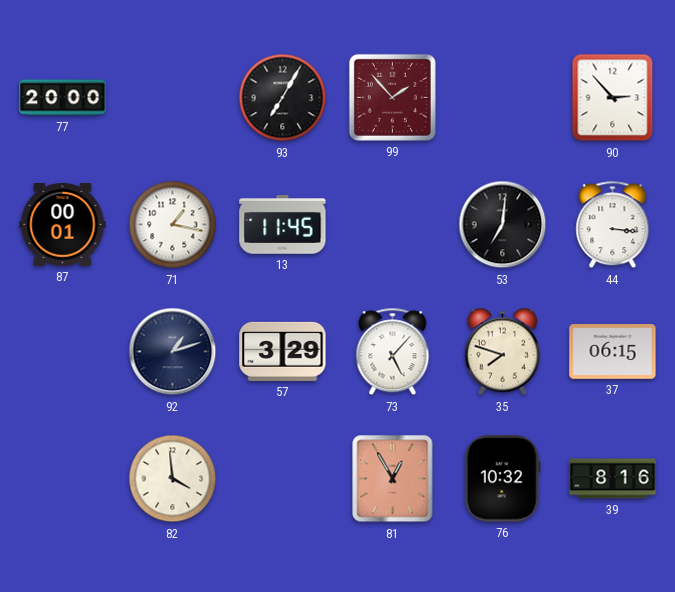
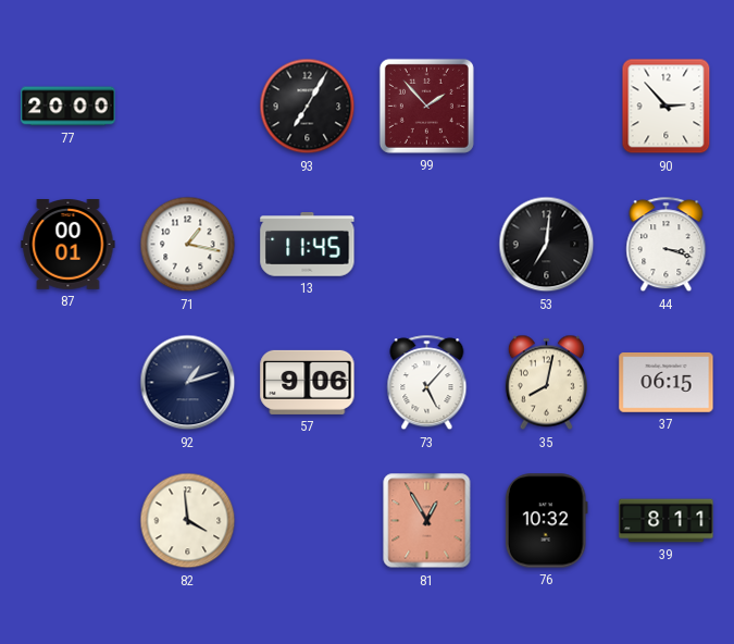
44: 3:16 -> 3:18 (667, 245)
57: 3:29 -> 9:06 (308, 382)
35: 7:48 -> 8:02 (546, 383)
39: 8:16 -> 8:11 (667, 521)
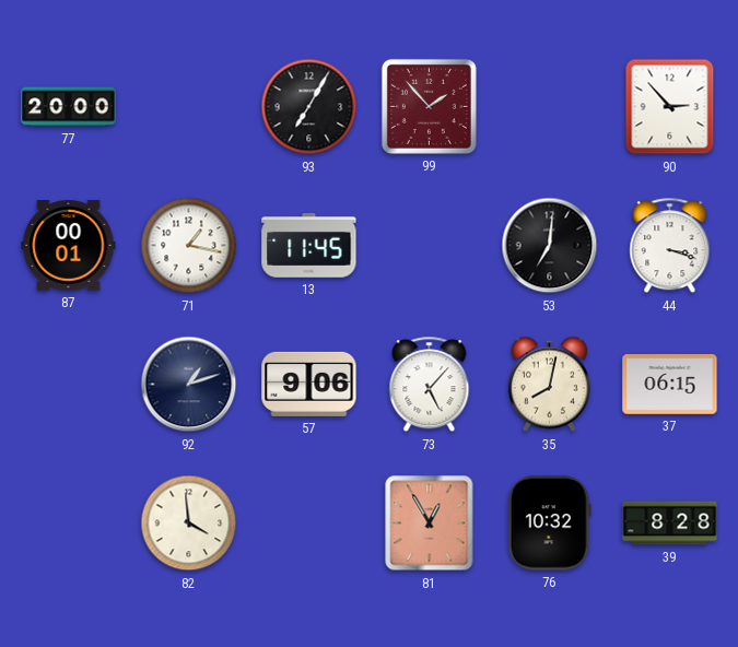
39: 8:11 -> 8:28 (670, 524)
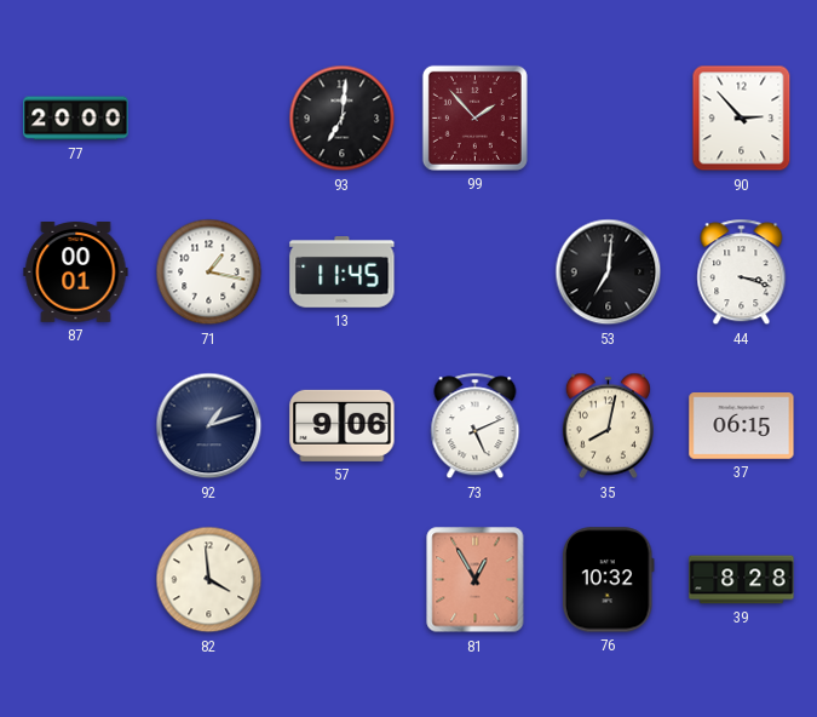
93: 7:05 -> 7:01 (343, 119)
73: 5:07 -> 5:11 (476, 426)
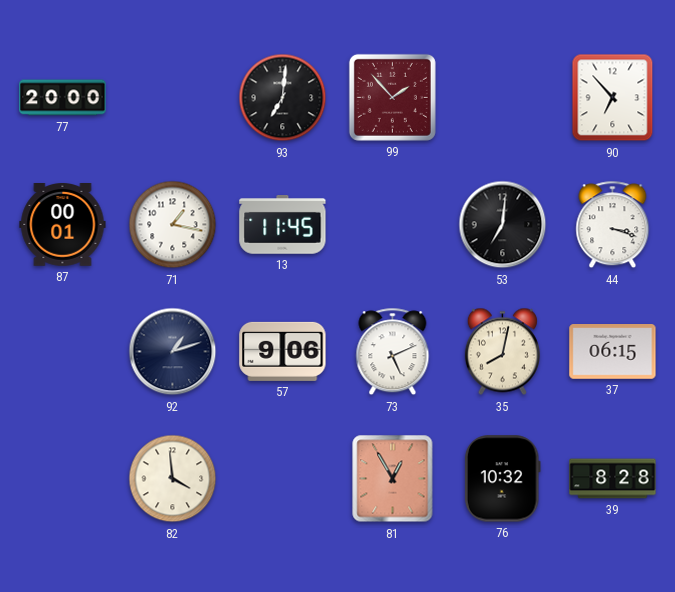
90: 2:53 -> 6:53 (613, 98)
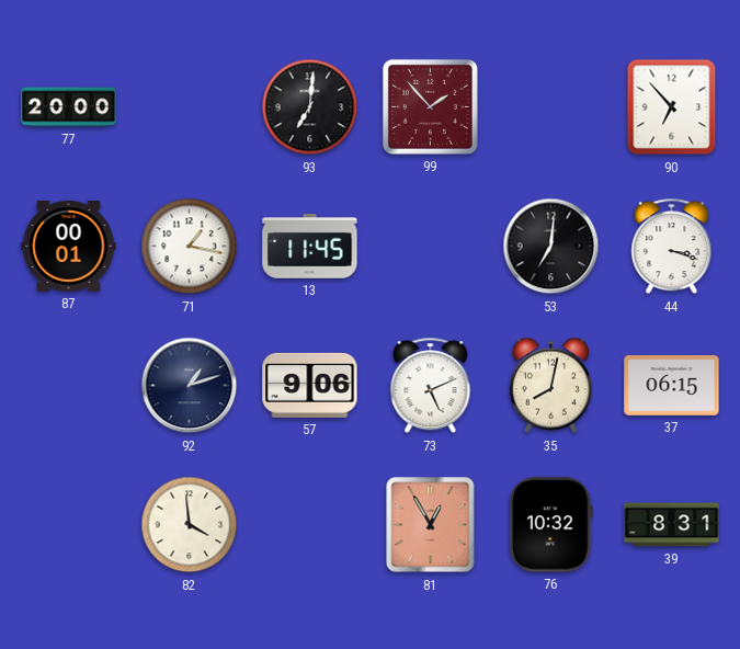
39: 8:28 -> 8:31 (672, 525)
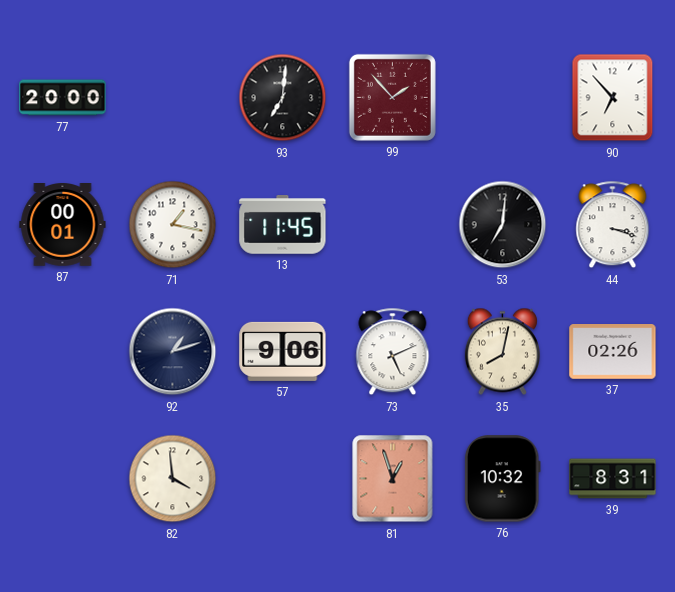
37: 06:15 -> 02:26 (613, 352)
81: 12:55 -> 12:57 (393, 479)
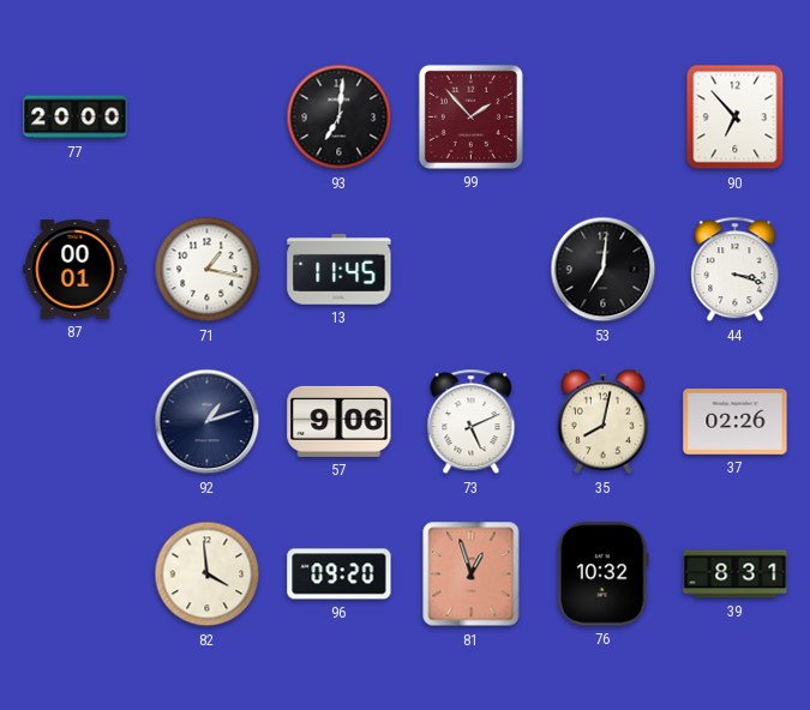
96: none -> 09:20 (340, 574)
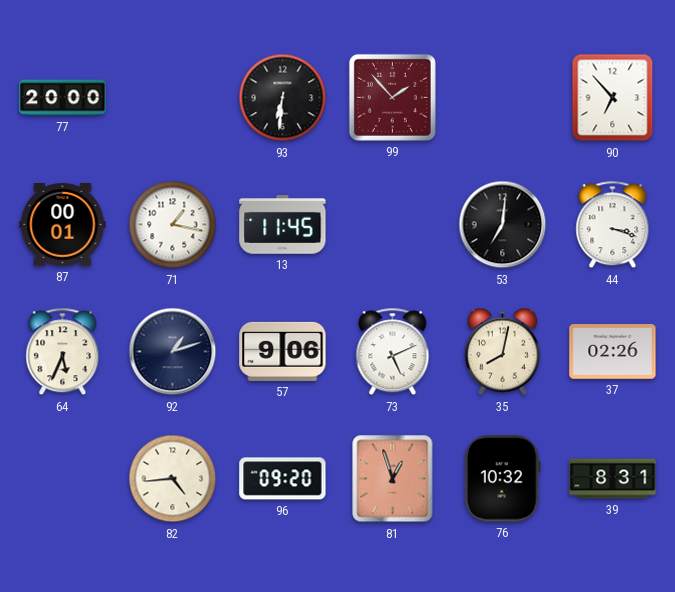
93: 7:01 -> 6:31 (283, 98)
64: none -> 5:34 (63, 352)
82: 3:59 -> 4:44 (173, 479)
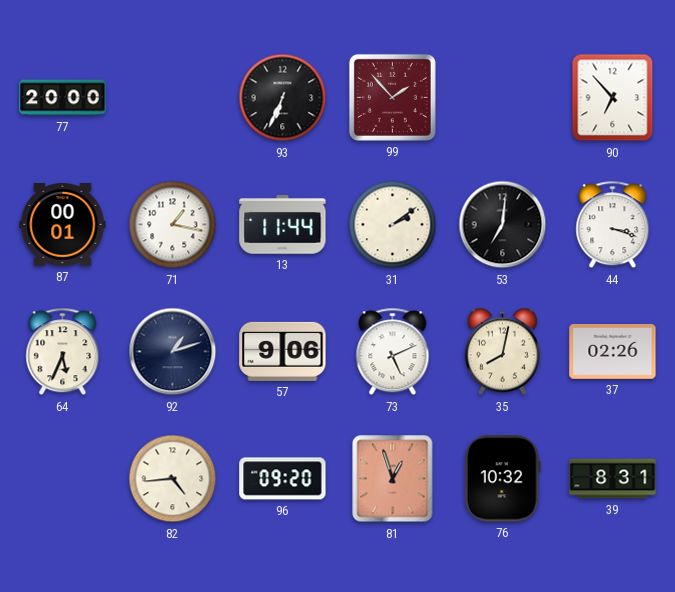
93: 6:31 -> 6:34 (283, 98)
13: 11:45 -> 11:44 (283, 225)
31: none -> 2:09 (393, 225)
